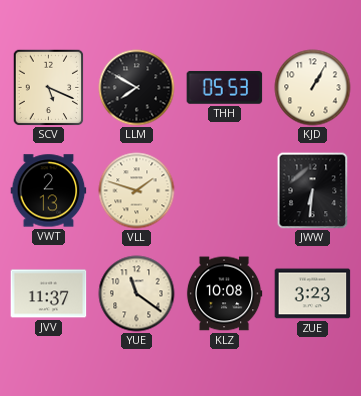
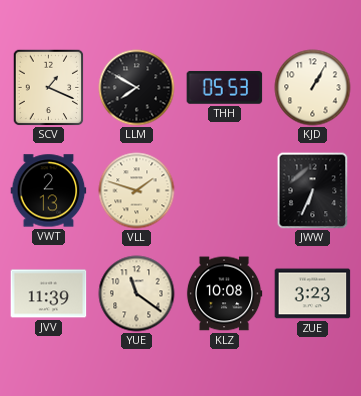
SCV: 5:19 -> 1:19 (49, 87)
JWW: 6:31 -> 6:34 (313, 191)
JVV: 11:37 -> 11:39 (49, 294)
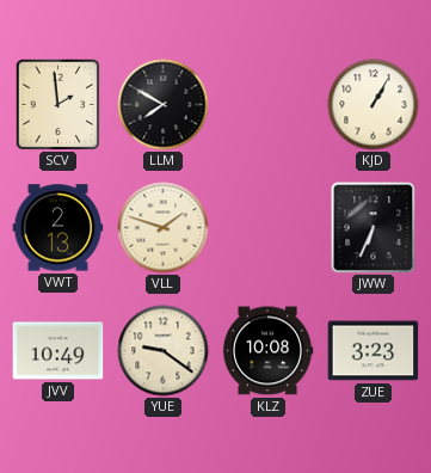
SCV: 1:19 -> 1:59 (59, 104)
THH: 05:53 -> none (225, 87)
JVV: 11:39 -> 10:49 (59, 351)
YUE: 11:21 -> 9:21 (164, 351)
